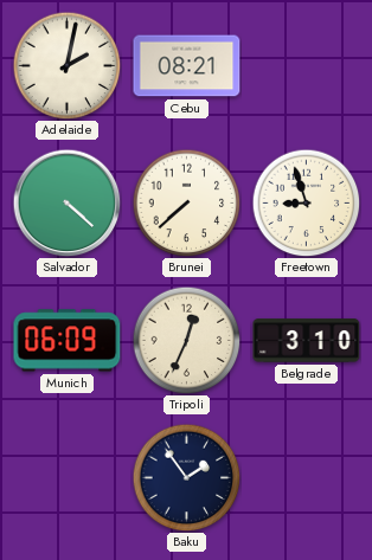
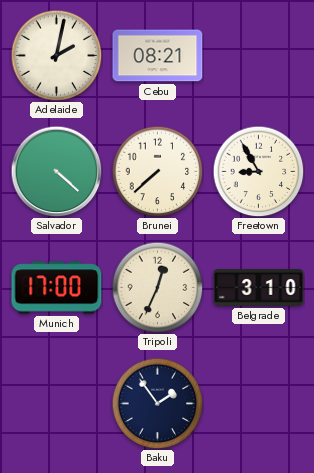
Freetown: 8:57 -> 8:55 (258, 171)
Munich: 06:09 -> 17:00 (57, 288)
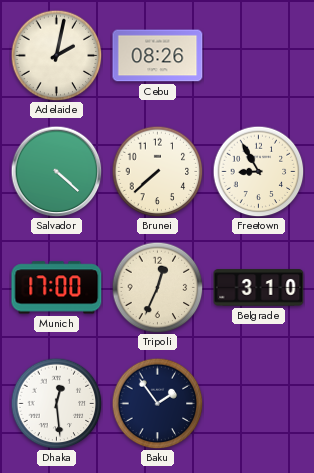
Cebu: 08:21 -> 08:26 (158, 56)
Dhaka: none -> 12:29 (56, 403)
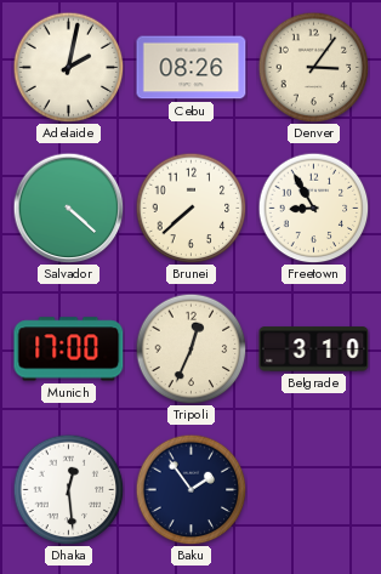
Denver: none -> 3:06 (313, 67)
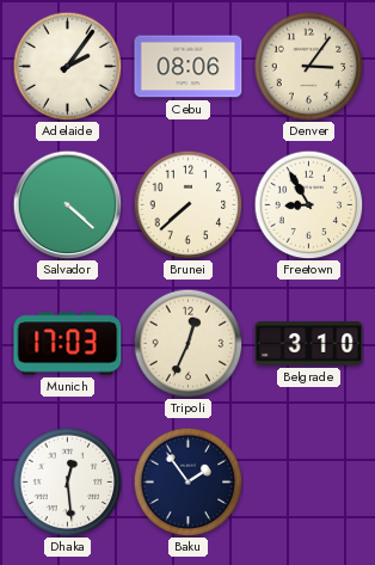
Adelaide: 2:02 -> 2:06 (67, 66)
Cebu: 08:26 -> 08:06 (189, 67)
Munich: 17:00 -> 17:03 (68, 344)
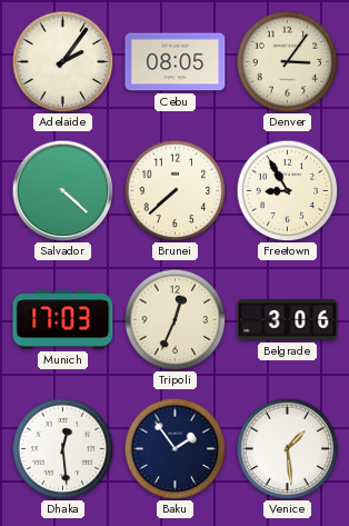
Cebu: 08:06 -> 08:05 (176, 62)
Belgrade: 3:10 -> 3:06 (288, 320)
Venice: none -> 1:29 (287, 448)
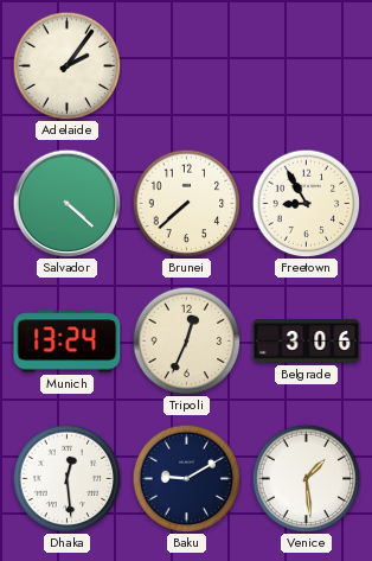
Cebu: 08:05 -> none (176, 62)
Denver: 3:06 -> none (287, 61)
Munich: 17:03 -> 13:24 (68, 342)
Baku: 1:54 -> 9:10 (186, 478)
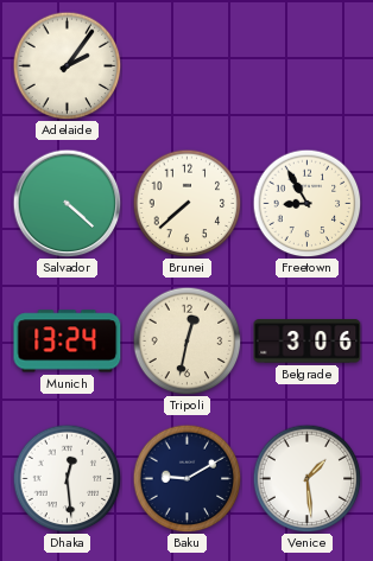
Tripoli: 12:34 -> 12:32 (186, 340)
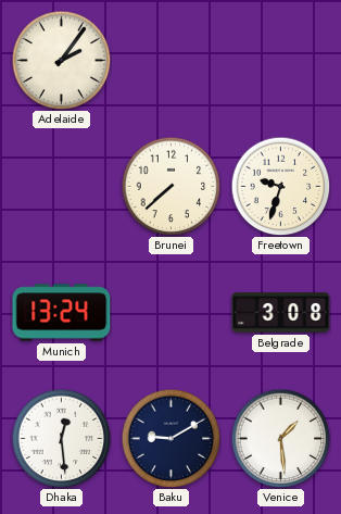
Salvador: 4:22 -> none (67, 203)
Freetown: 8:55 -> 9:33 (280, 186)
Tripoli: 12:32 -> none (186, 340)
Belgrade: 3:06 -> 3:08 (281, 313)
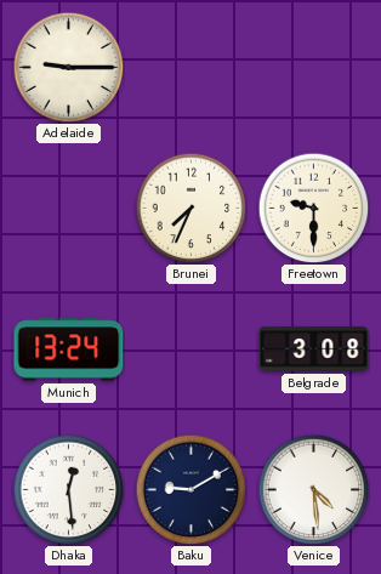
Adelaide: 2:06 -> 9:15 (68, 67)
Brunei: 7:38 -> 7:34 (190, 208)
Freetown: 9:33 -> 9:30 (313, 208)
Venice: 1:29 -> 4:29 (313, 489)
